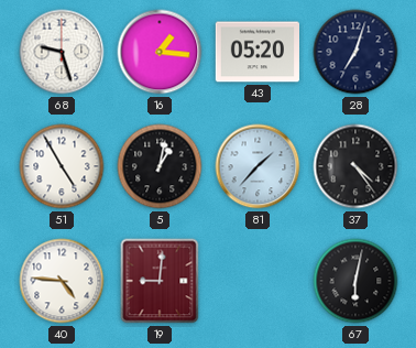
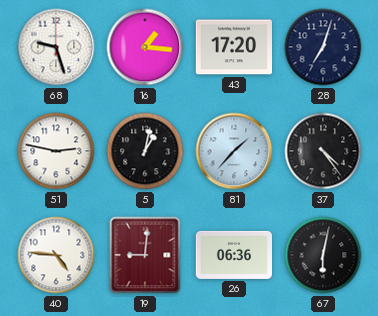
43: 05:20 -> 17:20 (233, 47)
51: 4:55 -> 2:47 (56, 151)
26: none -> 06:36 (233, 255)
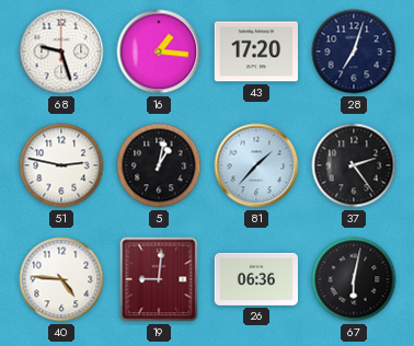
37: 4:24 -> 2:24 (354, 165)
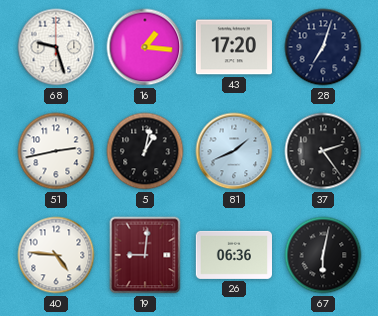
51: 2:47 -> 2:43 (56, 151)
81: 1:37 -> 1:41 (234, 151)
